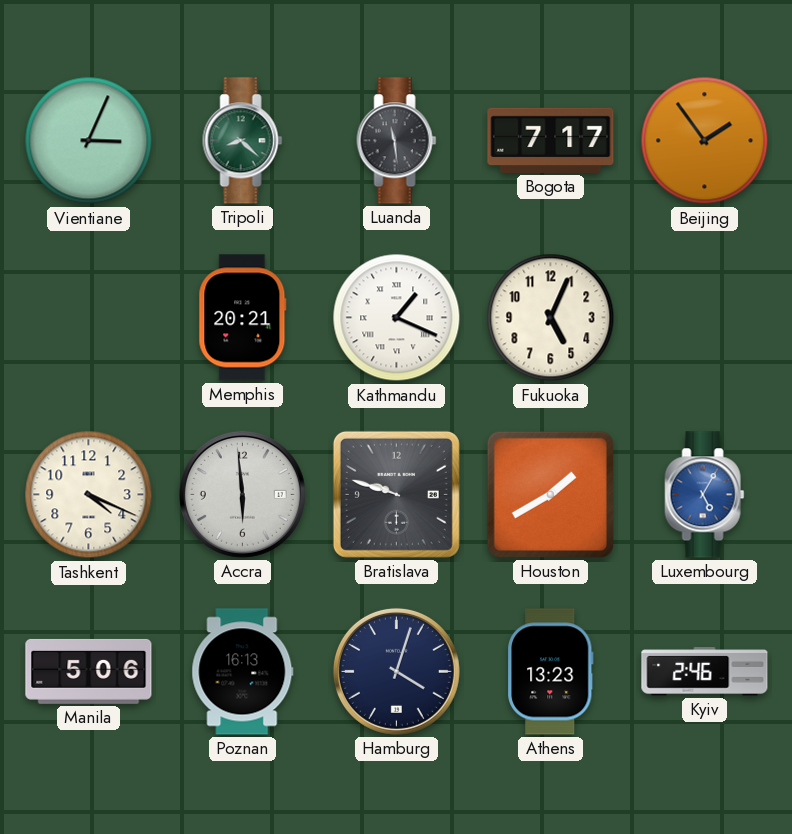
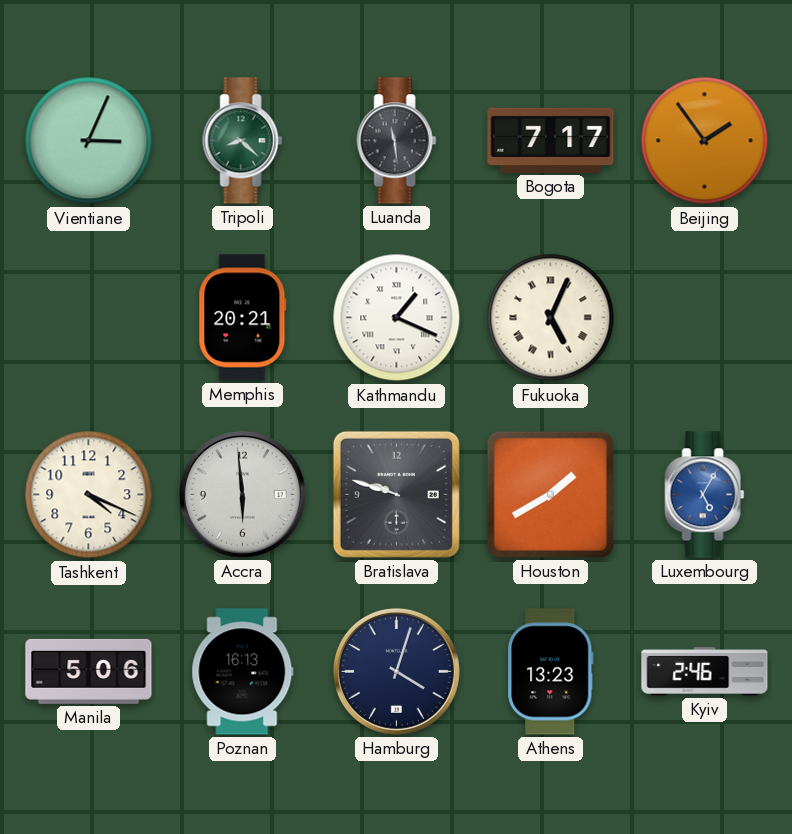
Fukuoka numerals: Arabic -> Roman (551, 318)
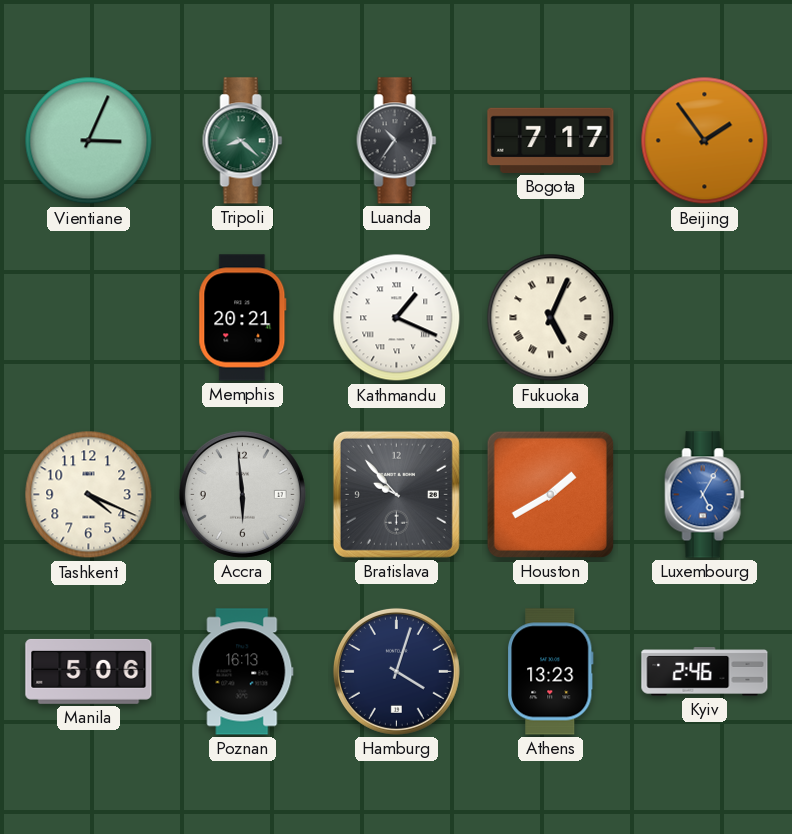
Luanda: 11:29 -> 10:36 (397, 141)
Bratislava: 9:48 -> 9:53 (396, 494)
